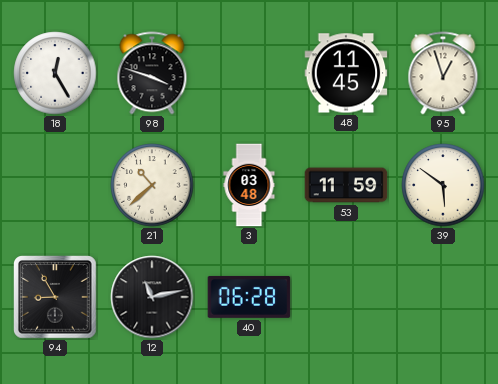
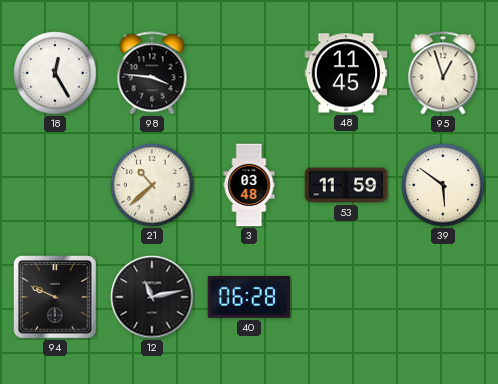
98: 3:48 -> 3:46 (152, 73)
94: 8:55 -> 9:49 (55, 297)
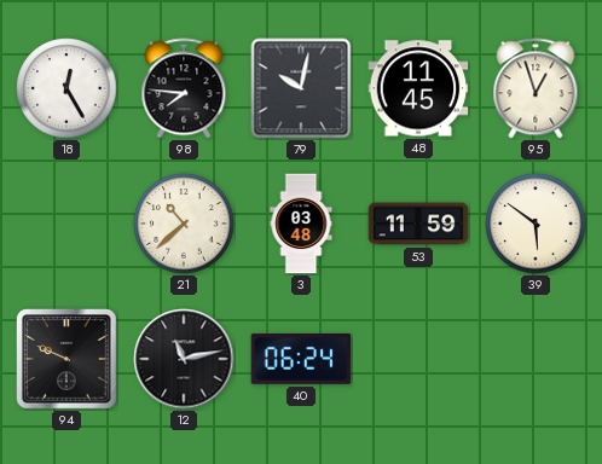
98: 3:46 -> 7:46 (184, 88)
79: none -> 10:02 (301, 88)
40: 06:28 -> 06:24 (301, 359)
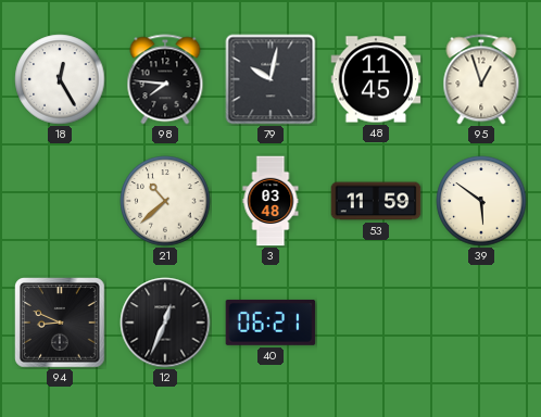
94: 9:49 -> 8:49 (60, 323)
12: 11:13 -> 12:34 (165, 323)
40: 06:24 -> 06:21 (270, 323)
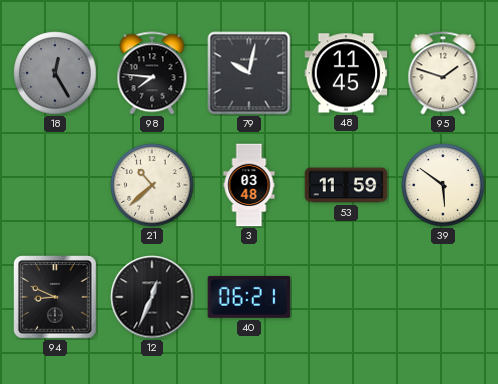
18 dial: white -> grey (55, 73)
95: 12:57 -> 1:48 (443, 73)
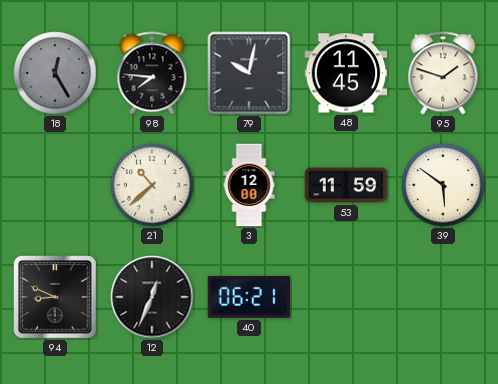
3: 03:48 -> 12:00 (249, 185)
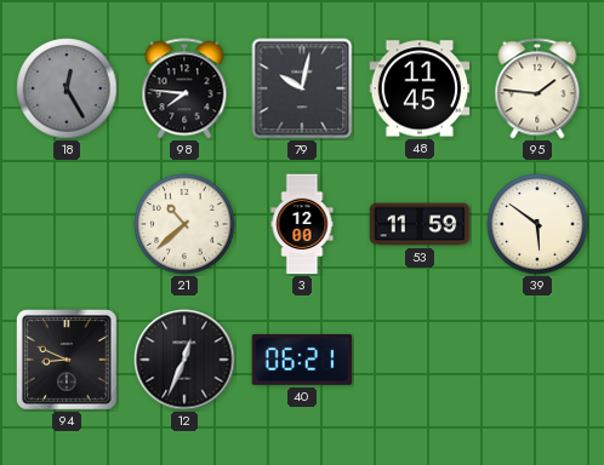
95: 1:48 -> 1:46 (537, 88)
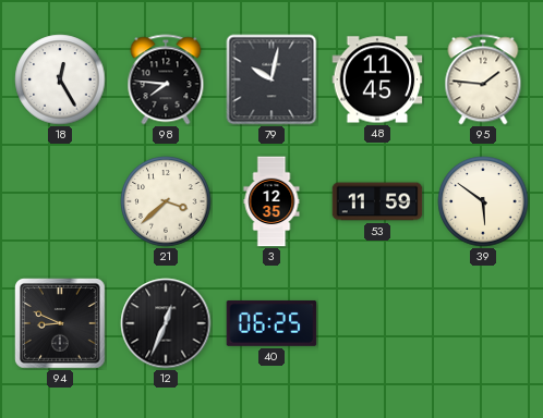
18 dial: grey -> white (60, 79)
21: 10:38 -> 3:38 (166, 201)
3: 12:00 -> 12:35 (271, 201)
40: 06:21 -> 06:25 (271, 323)
